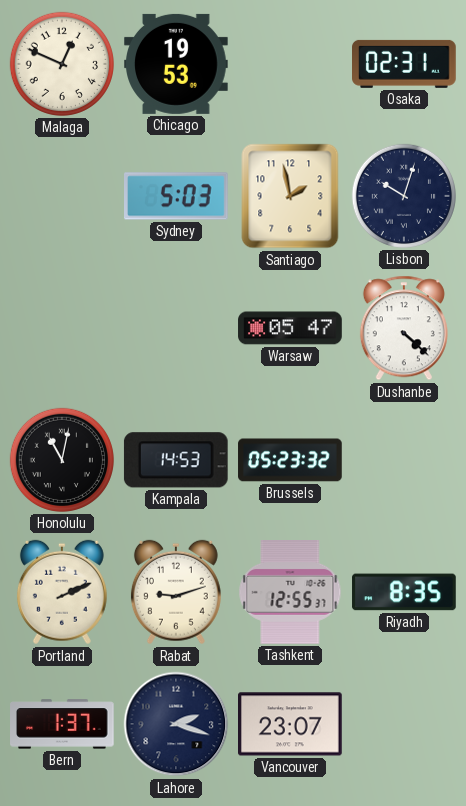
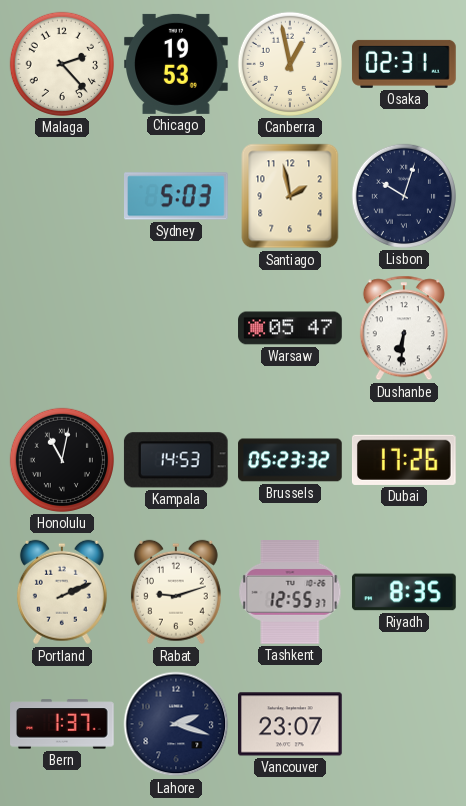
Malaga: 12:49 -> 2:23 (62, 64)
Canberra: none -> 12:58 (290, 64)
Dushanbe: 4:22 -> 6:31 (404, 328)
Dubai: none -> 17:26 (404, 460)
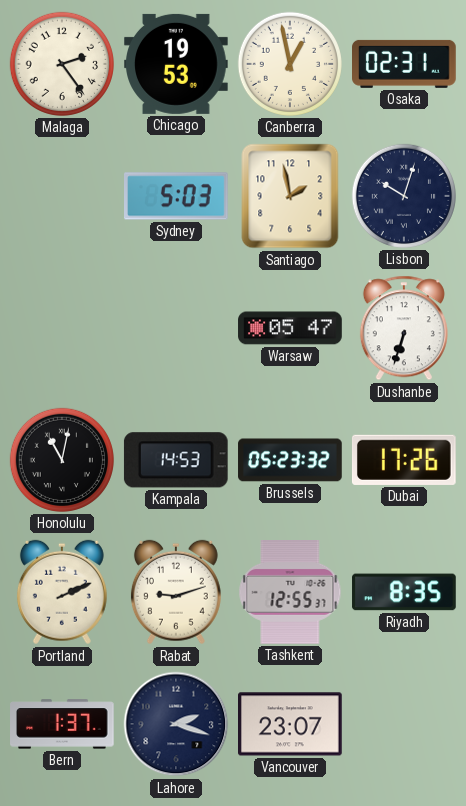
Malaga: 2:23 -> 2:24 (62, 64)
Dushanbe: 6:31 -> 6:33 (404, 328)
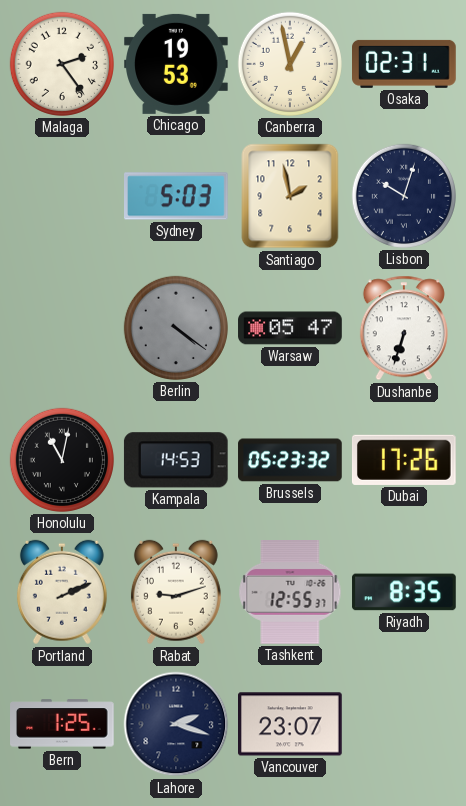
Berlin: none -> 4:21 (176, 328)
Bern: 1:37 -> 1:25 (62, 724)
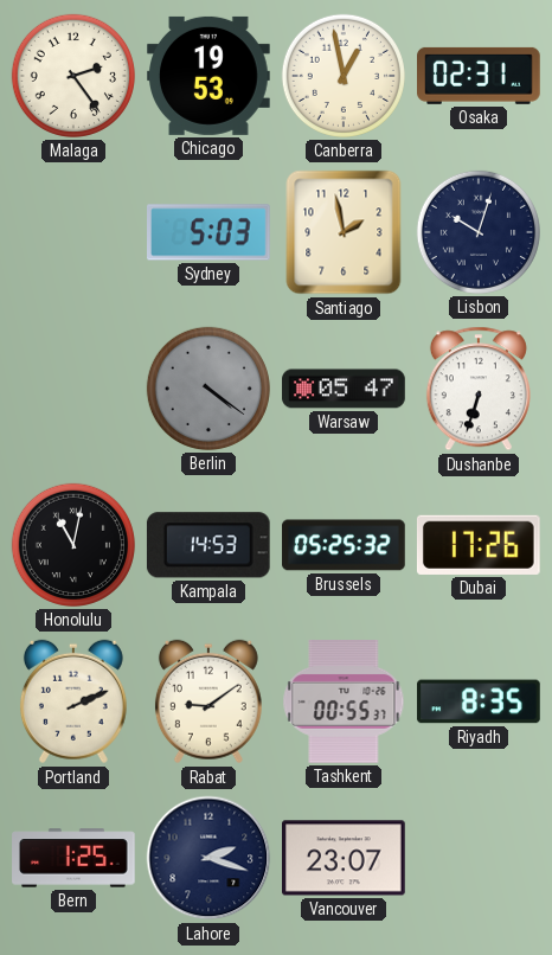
Brussels: 05:23 -> 05:25 (344, 545)
Rabat: 9:12 -> 9:09 (208, 701)
Tashkent: 12:55 -> 00:55 (344, 703)
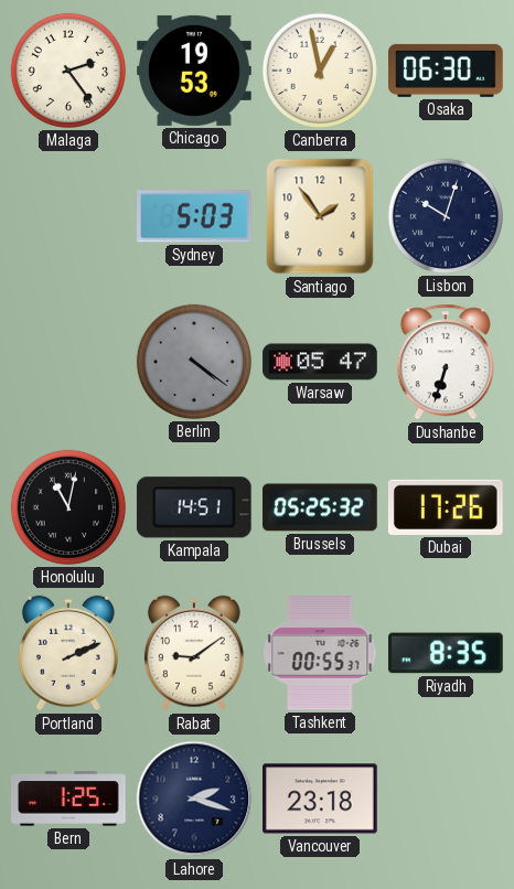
Osaka: 02:31 -> 06:30 (446, 71)
Santiago: 1:58 -> 1:54 (320, 216)
Kampala: 14:53 -> 14:51 (194, 507)
Vancouver: 23:07 -> 23:18 (321, 799)
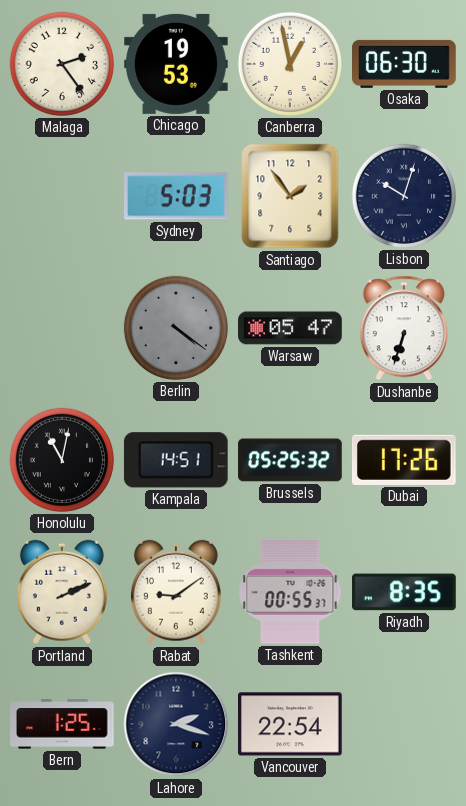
Vancouver: 23:18 -> 22:54 (291, 724)
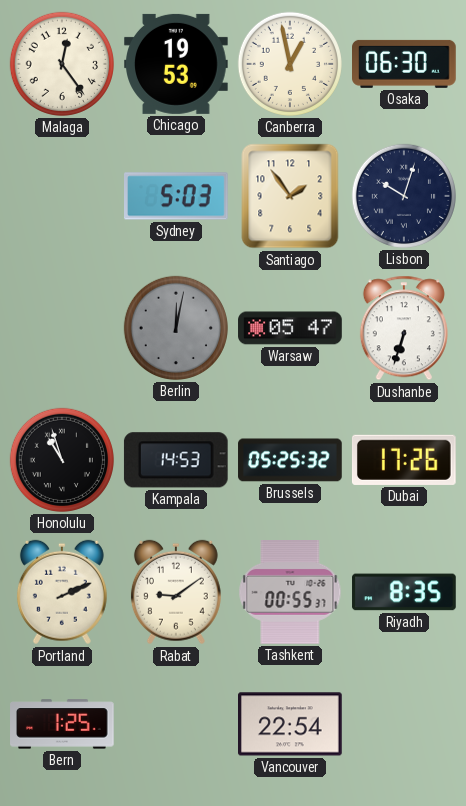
Malaga: 2:24 -> 12:24 (62, 64)
Berlin: 4:21 -> 12:02 (176, 328)
Honolulu: 11:02 -> 10:57 (62, 460)
Kampala: 14:51 -> 14:53 (176, 460)
Lahore: 2:18 -> none (176, 724)
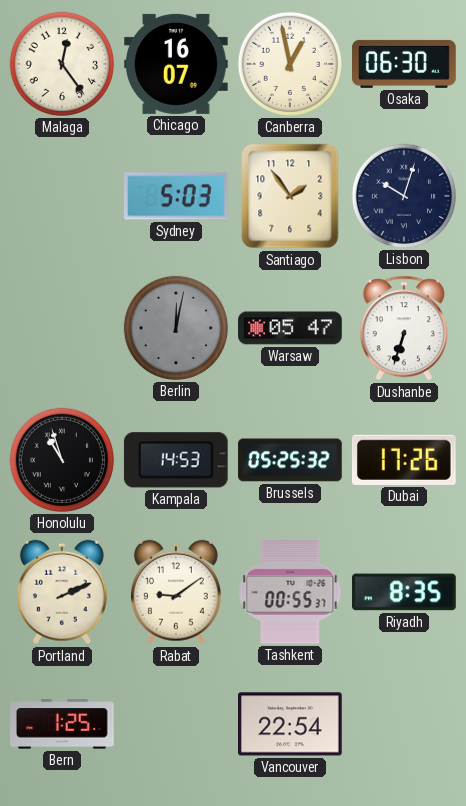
Chicago: 19:53 -> 16:07 (176, 64)
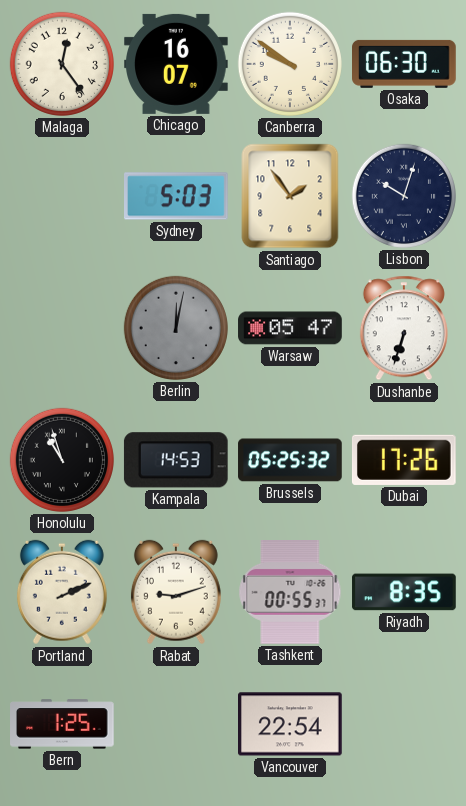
Canberra: 12:58 -> 9:51 (290, 64)
Rabat: 9:09 -> 9:12 (176, 592)
